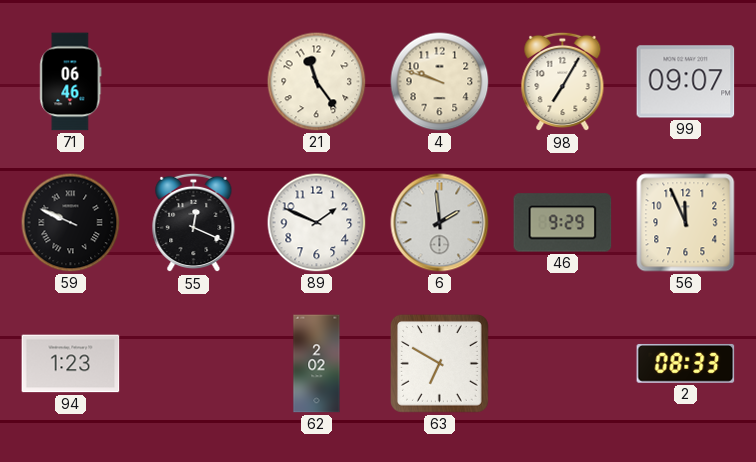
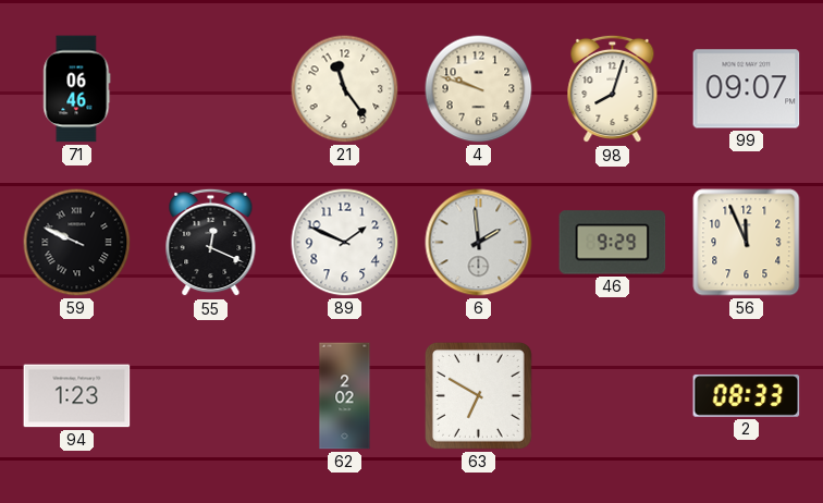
98: 7:05 -> 8:03 (613, 89)
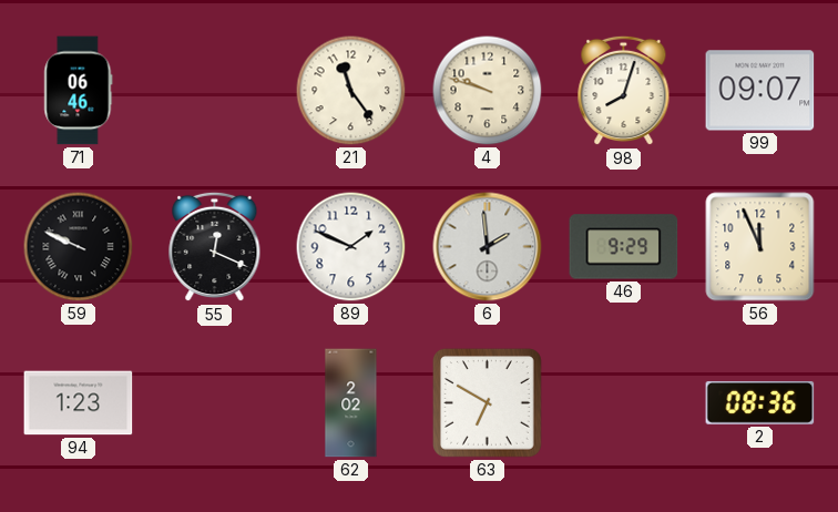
2: 08:33 -> 08:36 (760, 402)
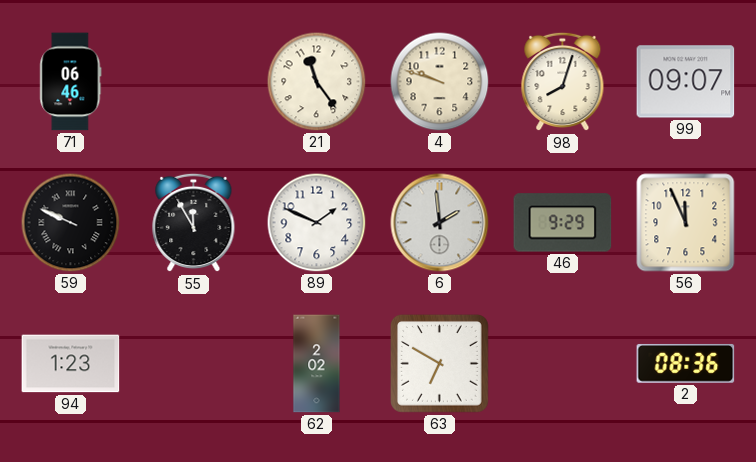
55: 12:19 -> 11:55 (194, 223)
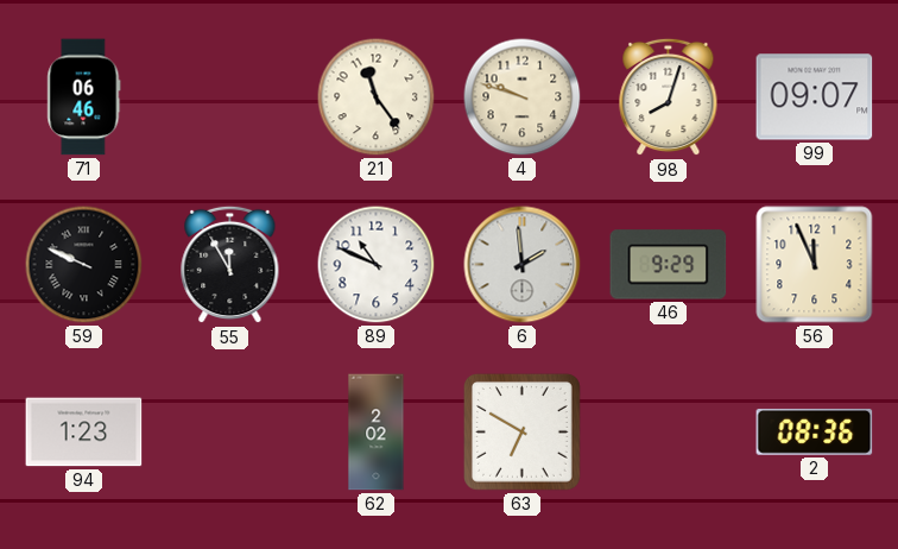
89: 1:49 -> 10:49 (377, 265)
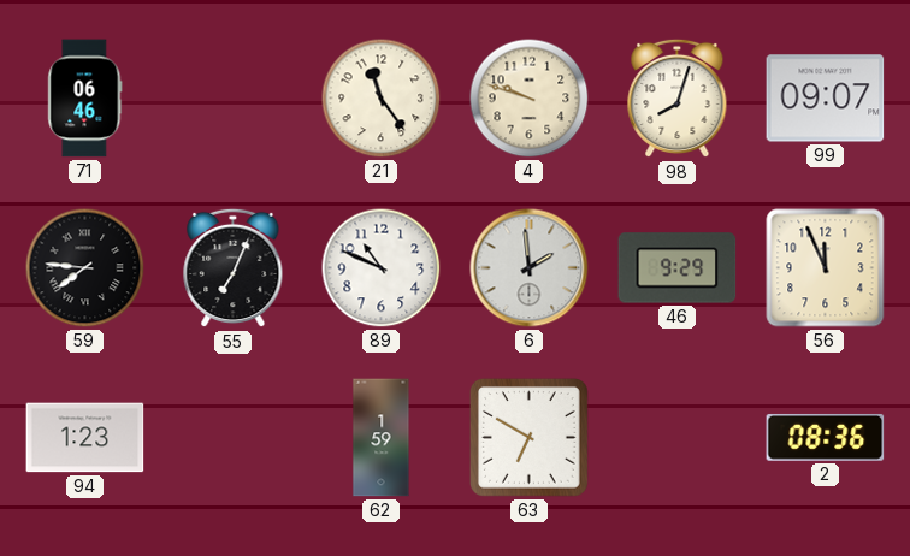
59: 9:49 -> 7:46 (85, 268)
55: 11:55 -> 7:04 (234, 268)
62: 2:02 -> 1:59 (382, 438)
